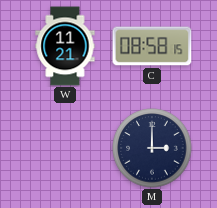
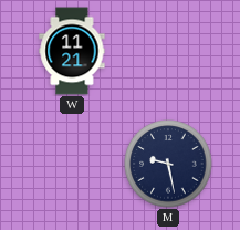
C: 08:58 -> none (152, 46)
M: 3:00 -> 9:28 (168, 164)
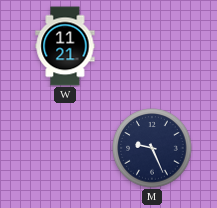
M: 9:28 -> 9:26 (152, 148)
